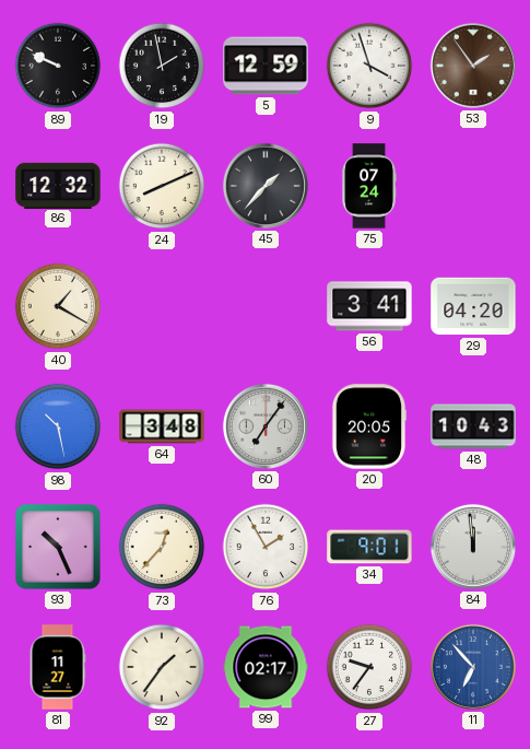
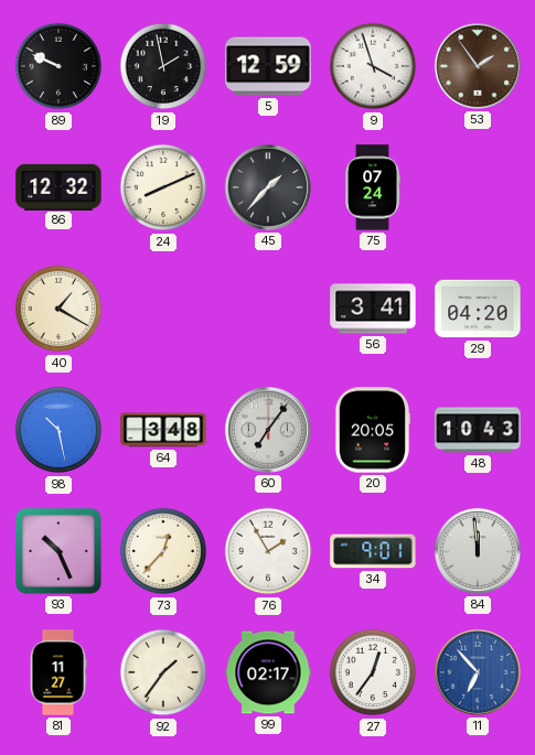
27: 9:36 -> 12:36 (373, 672)
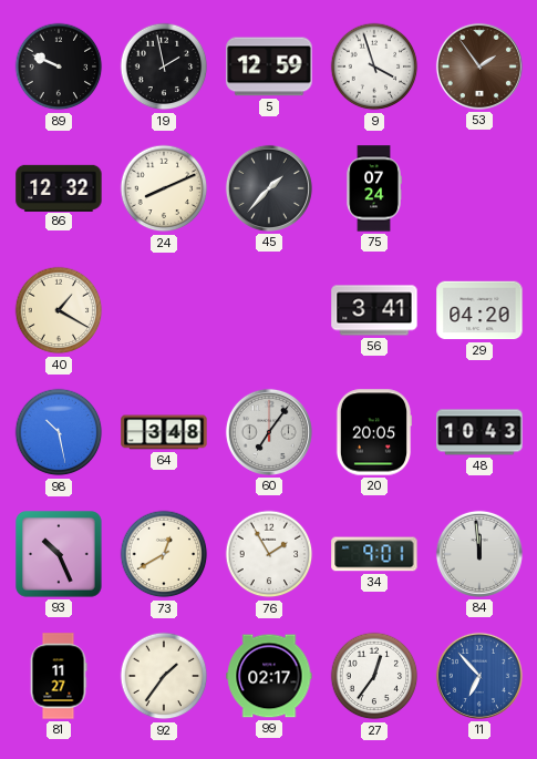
73: 12:37 -> 12:40 (164, 554)
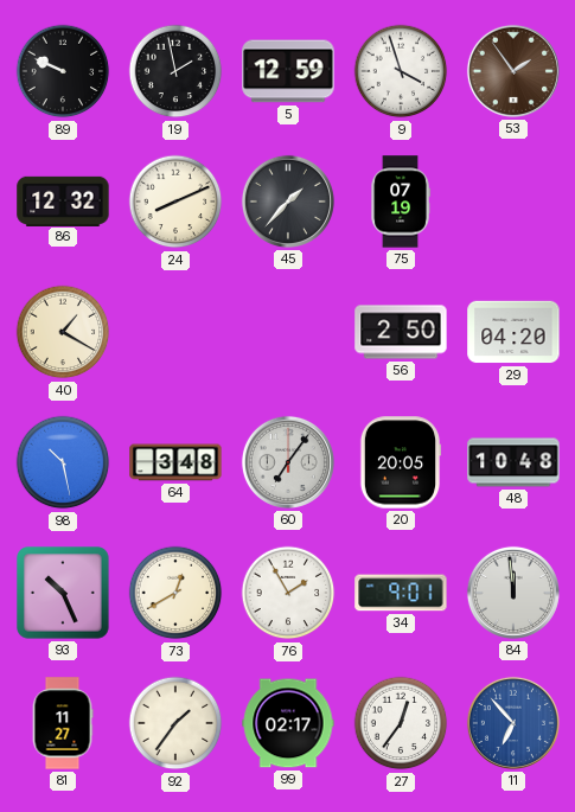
75: 07:24 -> 07:19 (401, 202)
56: 3:41 -> 2:50 (401, 332)
48: 10:43 -> 10:48 (513, 462)
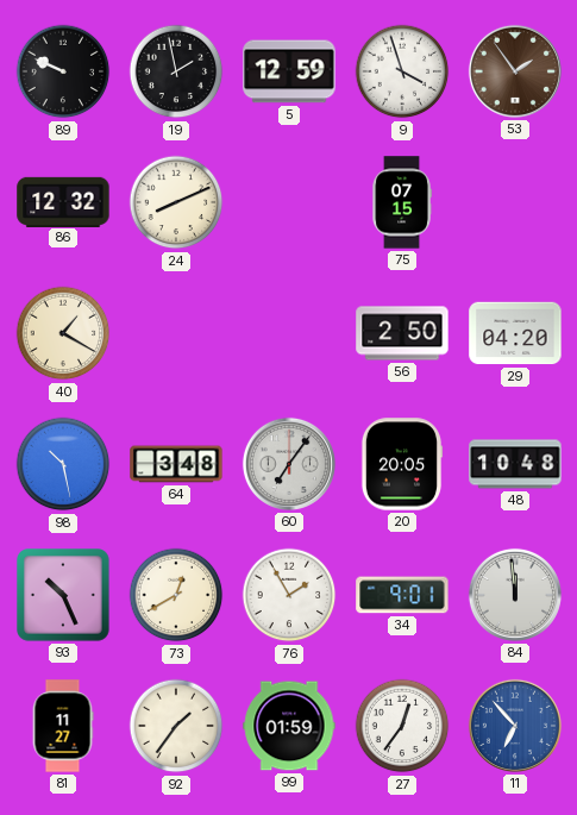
45: 1:37 -> none (288, 202)
75: 07:19 -> 07:15 (402, 202)
99: 02:17 -> 01:59 (289, 726)
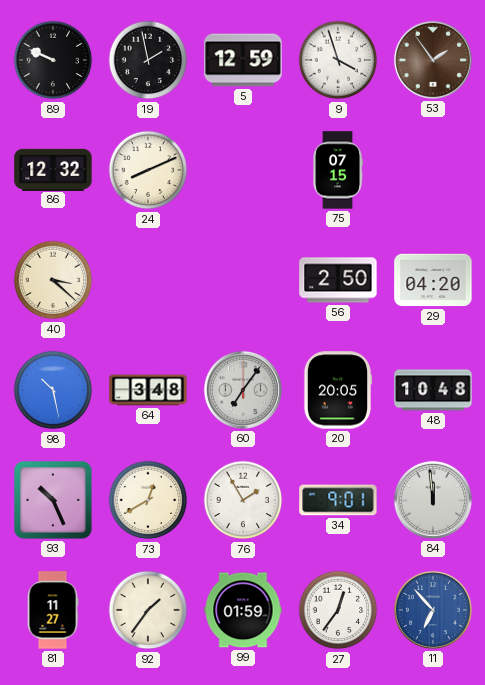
40: 1:20 -> 3:22 (53, 280)
